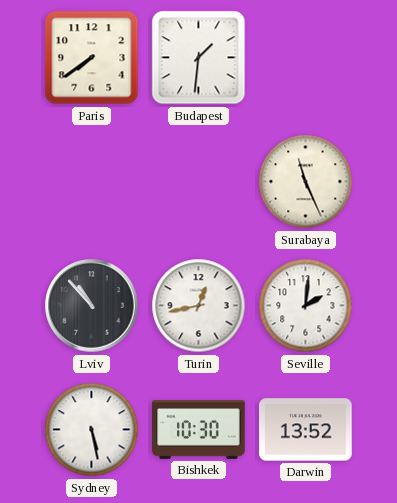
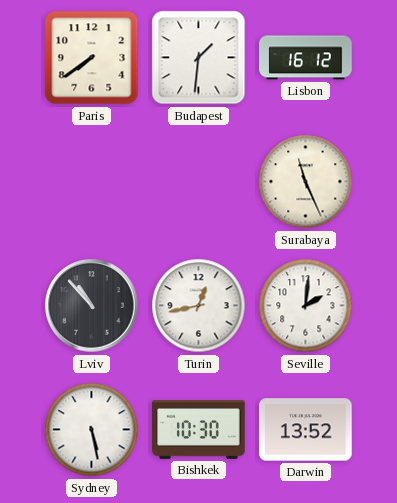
Lisbon: none -> 16:12 (306, 58)
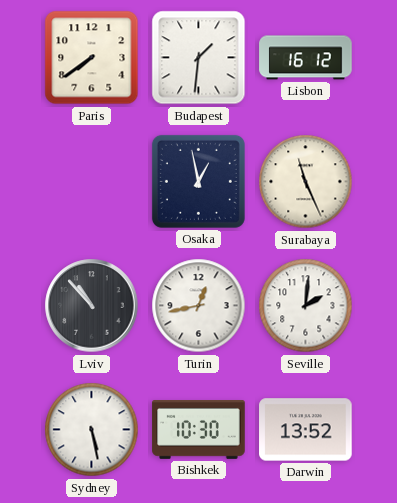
Osaka: none -> 12:58 (198, 181)
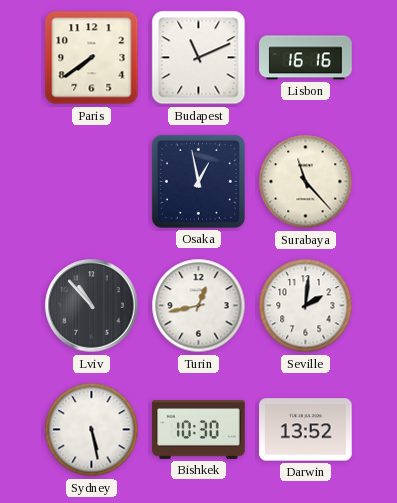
Budapest: 1:31 -> 11:11 (199, 58)
Lisbon: 16:12 -> 16:16 (306, 58)
Surabaya: 11:26 -> 11:23 (306, 182)
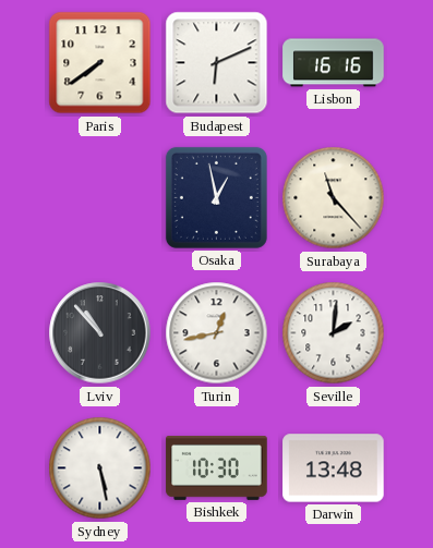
Budapest: 11:11 -> 6:11 (217, 63)
Darwin: 13:52 -> 13:48 (334, 468)
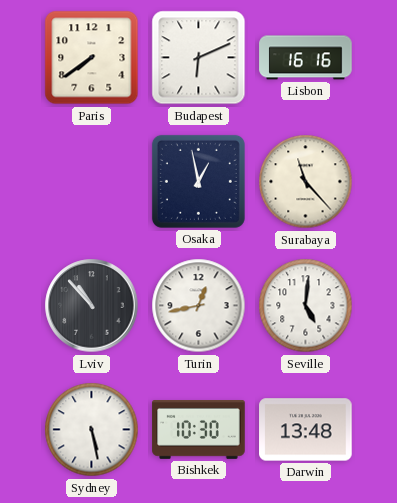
Seville: 2:01 -> 5:01 (306, 306)
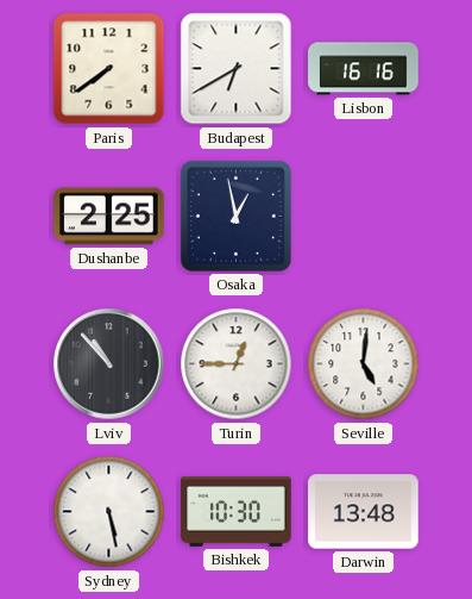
Budapest: 6:11 -> 6:40 (237, 69)
Dushanbe: none -> 2:25 (109, 217)
Surabaya: 11:23 -> none (306, 182)
Turin: 12:43 -> 12:45 (237, 364)
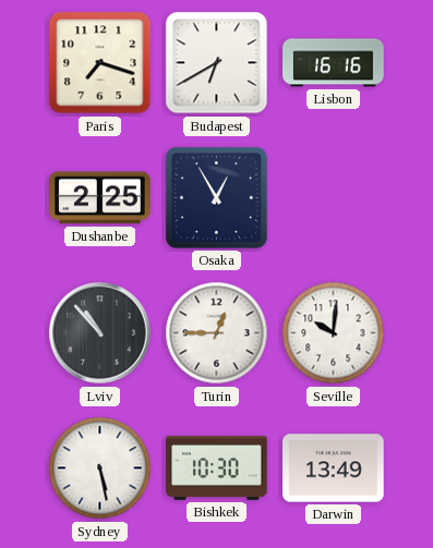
Paris: 7:39 -> 7:18 (100, 63)
Osaka: 12:58 -> 12:55 (216, 197)
Seville: 5:01 -> 10:01 (334, 333)
Darwin: 13:48 -> 13:49 (334, 468)
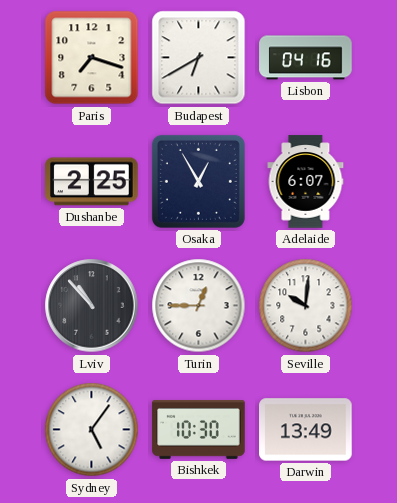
Lisbon: 16:16 -> 04:16 (306, 58)
Adelaide: none -> 6:07 (306, 182)
Sydney: 5:28 -> 5:06 (92, 430)
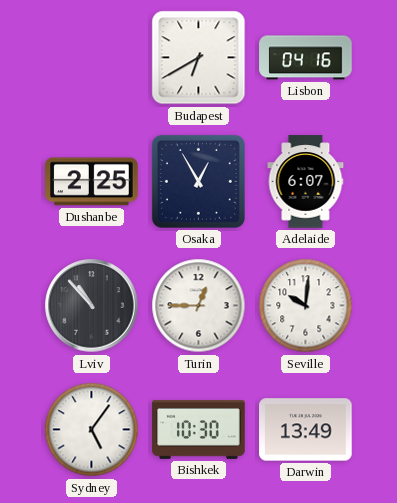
Paris: 7:18 -> none (92, 58)
